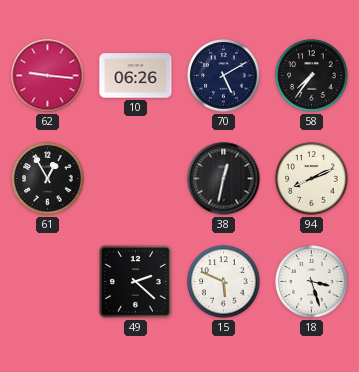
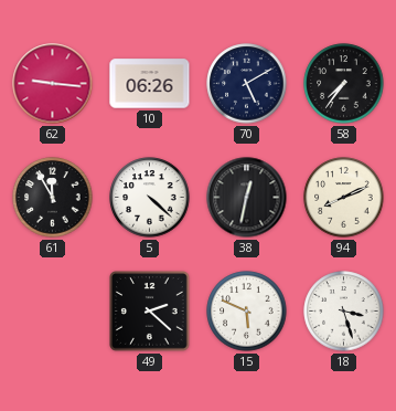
61: 12:55 -> 11:55 (53, 198)
5: none -> 4:22 (150, 198)
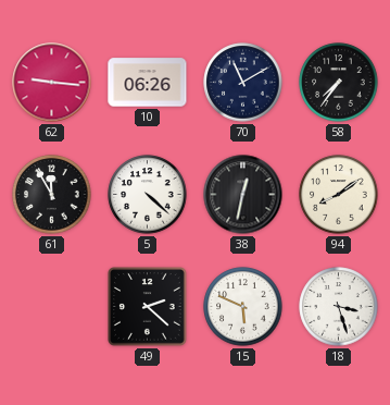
70: 5:10 -> 11:10 (243, 83)
94: 8:11 -> 8:09 (339, 195)
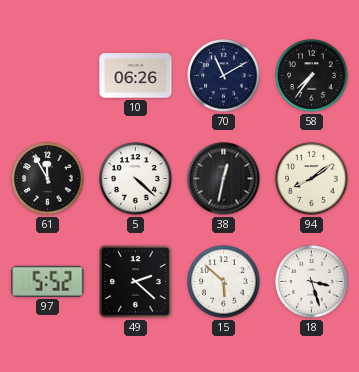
62: 9:16 -> none (52, 83)
97: none -> 5:52 (48, 281)
15: 5:49 -> 5:52 (224, 282)
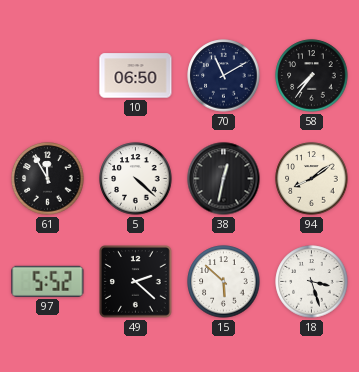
10: 06:26 -> 06:50 (136, 76)
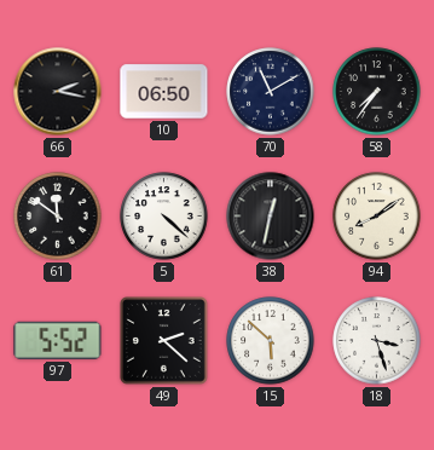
66: none -> 2:17 (58, 92)
61: 11:55 -> 11:51 (58, 217)
